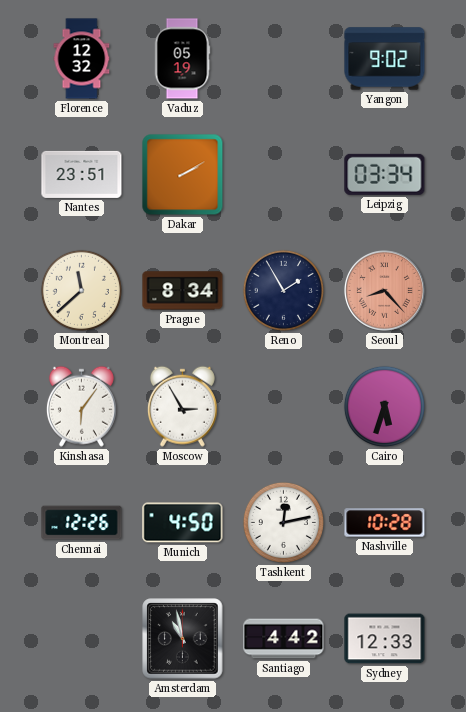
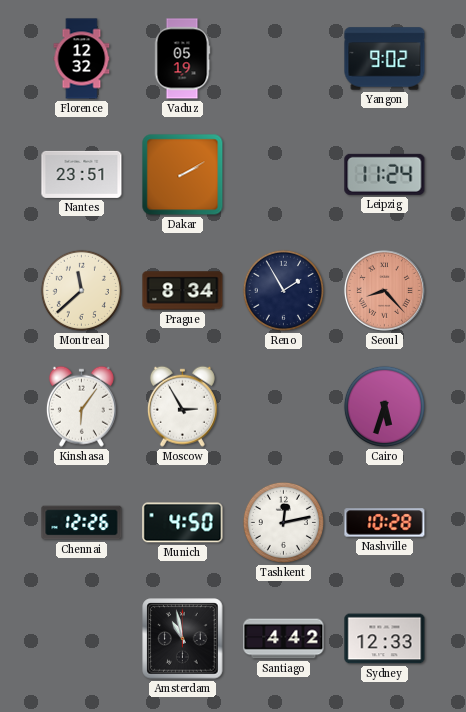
Leipzig: 03:34 -> 11:24 (385, 174)
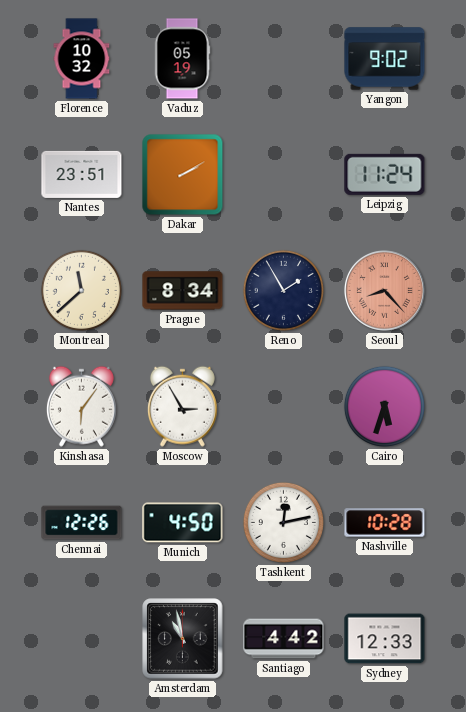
Florence: 12:32 -> 10:32 (82, 59)
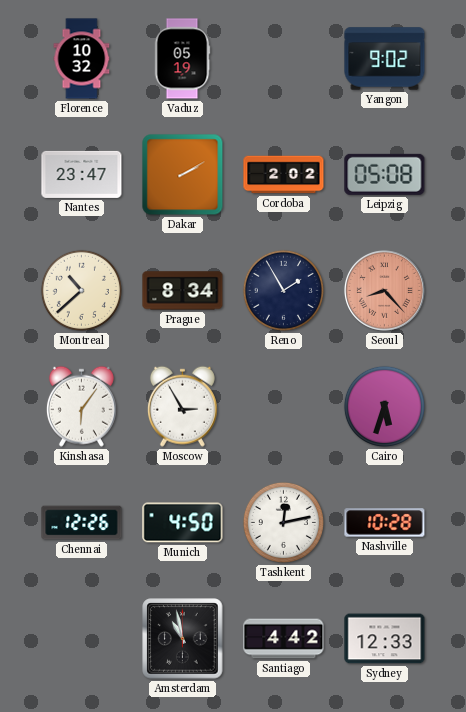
Nantes: 23:51 -> 23:47 (82, 174)
Cordoba: none -> 2:02 (284, 175)
Leipzig: 11:24 -> 05:08 (385, 174)
Montreal: 11:38 -> 10:38 (81, 290)
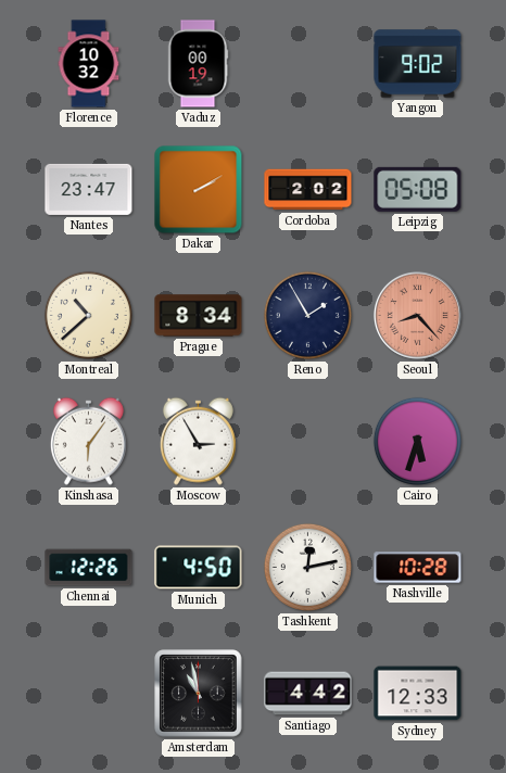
Vaduz: 05:19 -> 00:19 (198, 64)
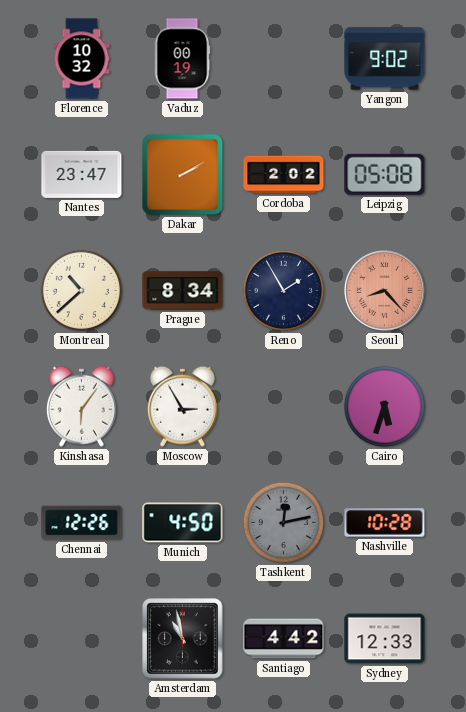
Tashkent dial: white -> grey (283, 522)
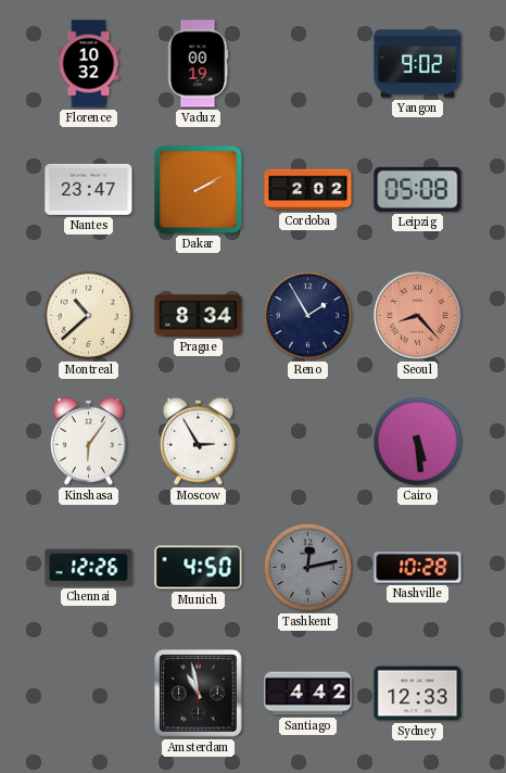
Cairo: 5:33 -> 5:29 (417, 441)
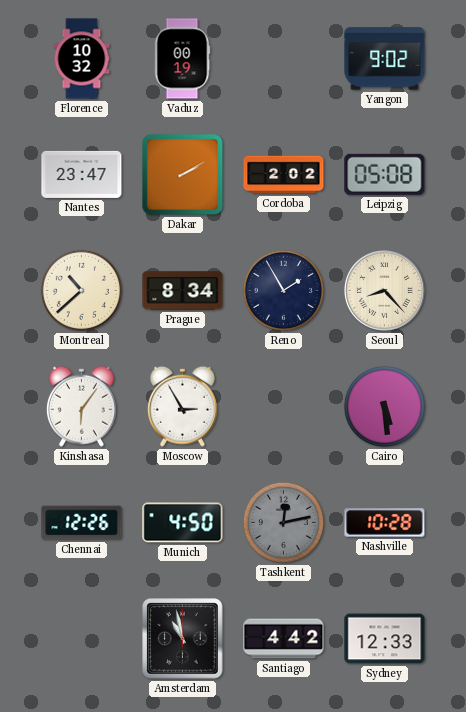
Seoul dial: salmon -> cream (384, 290)
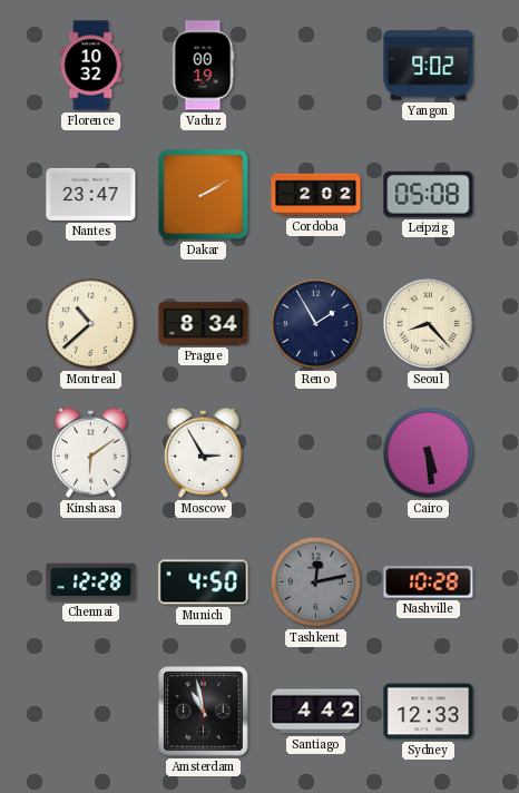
Kinshasa: 6:06 -> 6:09 (90, 452)
Chennai: 12:26 -> 12:28 (91, 582)
